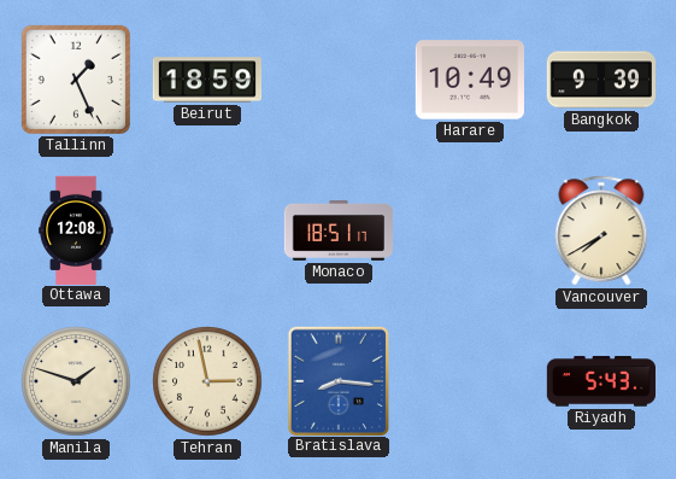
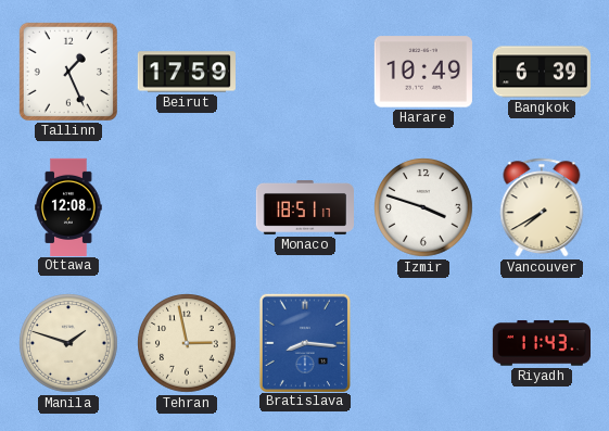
Beirut: 18:59 -> 17:59 (187, 72)
Bangkok: 9:39 -> 6:39 (541, 72)
Izmir: none -> 3:48 (423, 207)
Riyadh: 5:43 -> 11:43 (541, 343)
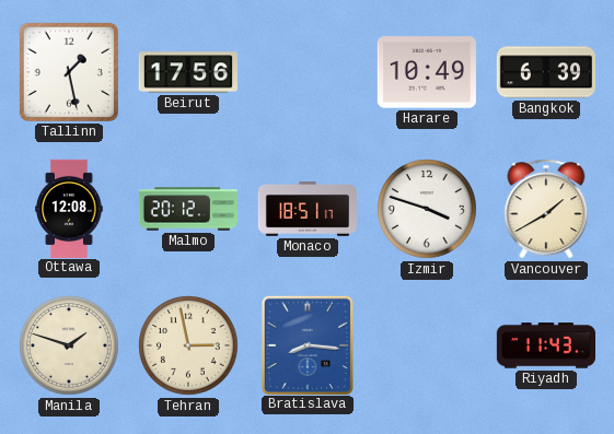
Tallinn: 1:26 -> 1:28 (69, 72)
Beirut: 17:59 -> 17:56 (188, 72)
Malmo: none -> 20:12 (188, 209)
Vancouver: 7:40 -> 1:40 (546, 209)
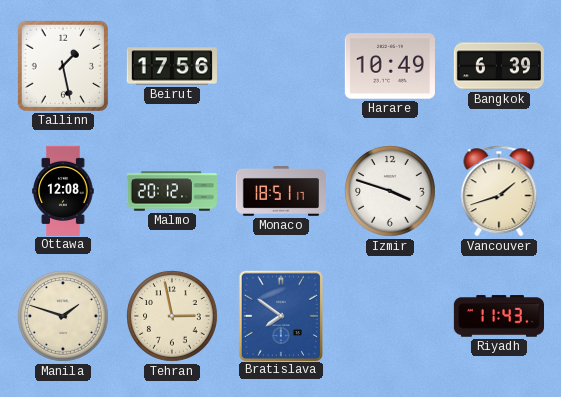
Vancouver: 1:40 -> 1:42 (499, 191)
Bratislava: 8:16 -> 7:51 (281, 315)
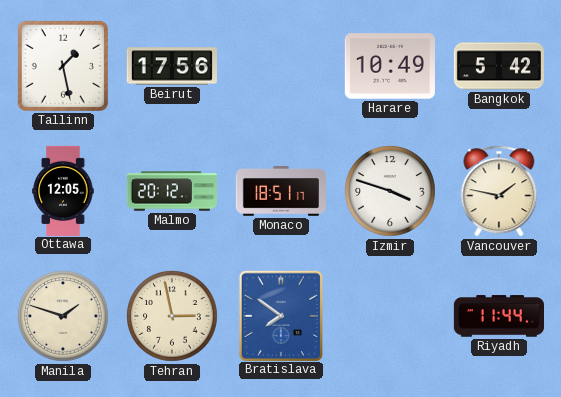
Bangkok: 6:39 -> 5:42 (498, 66)
Ottawa: 12:08 -> 12:05 (63, 190)
Vancouver: 1:42 -> 1:47 (499, 191)
Riyadh: 11:43 -> 11:44 (498, 316)
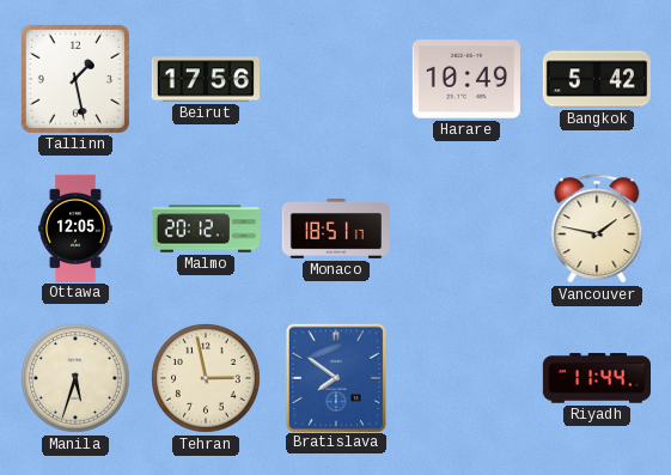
Izmir: 3:48 -> none (390, 191)
Manila: 1:48 -> 5:33 (75, 378)
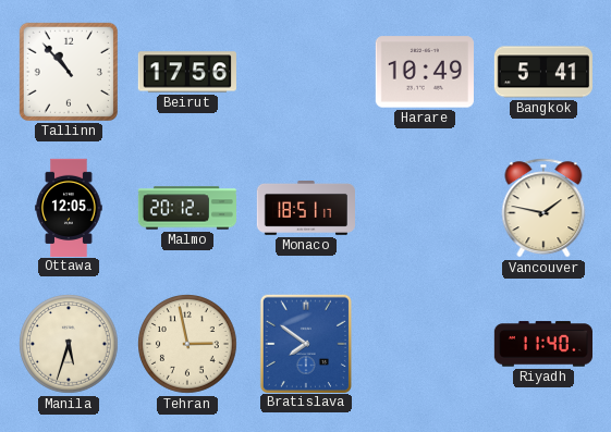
Tallinn: 1:28 -> 10:53 (69, 72)
Bangkok: 5:42 -> 5:41 (542, 72)
Riyadh: 11:44 -> 11:40 (542, 344)
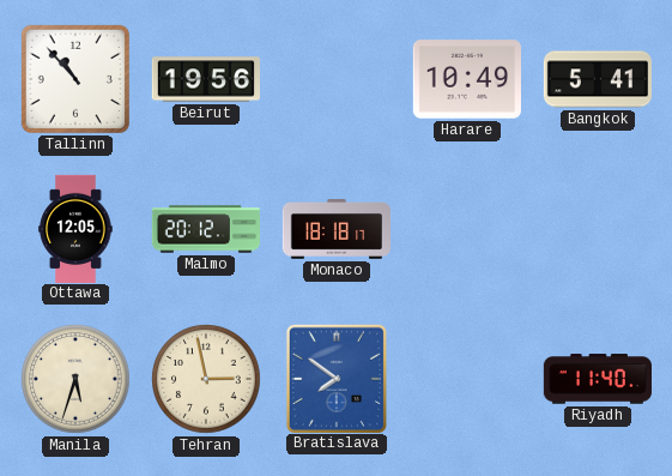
Beirut: 17:56 -> 19:56 (206, 79)
Monaco: 18:51 -> 18:18 (335, 230)
Vancouver: 1:47 -> none (543, 208)
